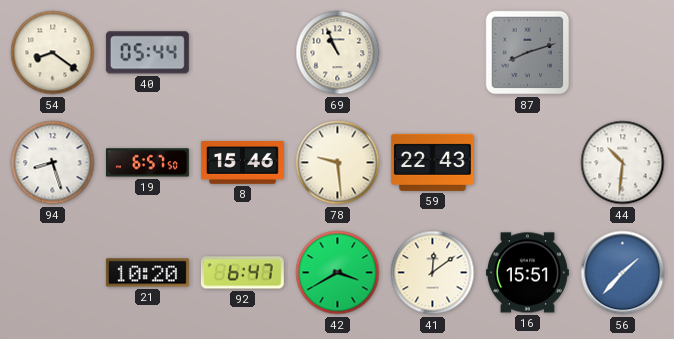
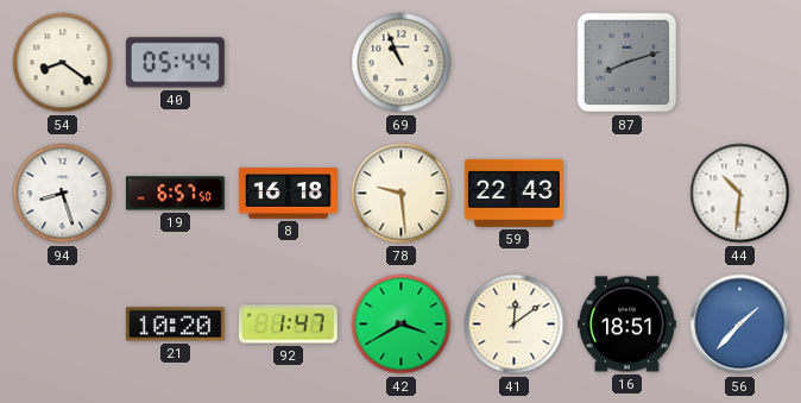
8: 15:46 -> 16:18 (288, 194)
92: 6:47 -> 1:47 (288, 325)
16: 15:51 -> 18:51 (626, 325)
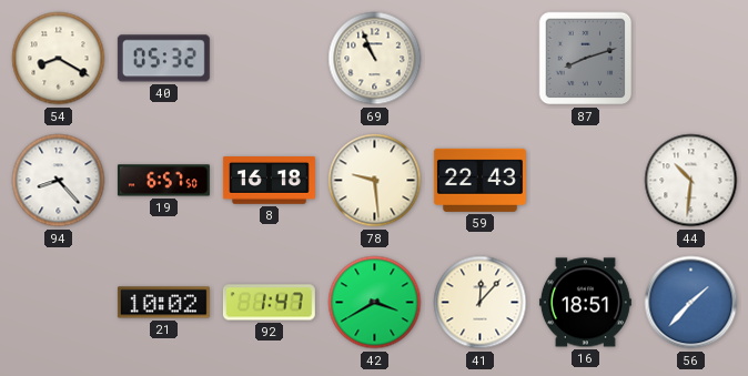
54: 8:21 -> 8:20 (59, 59)
40: 05:44 -> 05:32 (163, 59)
94: 8:27 -> 8:23 (59, 181)
21: 10:20 -> 10:02 (163, 303)
41: 12:09 -> 12:07 (481, 303)
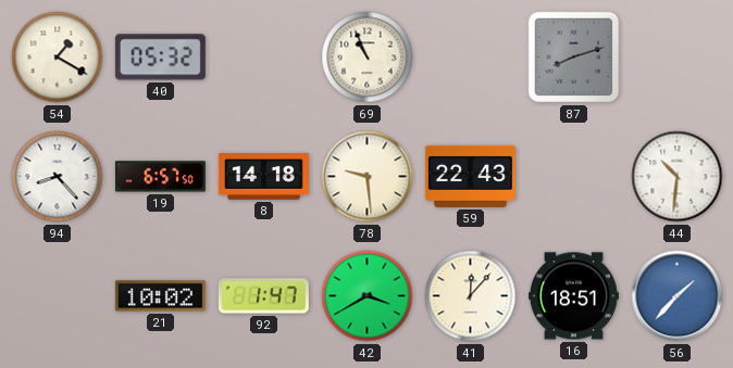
54: 8:20 -> 1:20 (58, 58)
8: 16:18 -> 14:18 (263, 177)
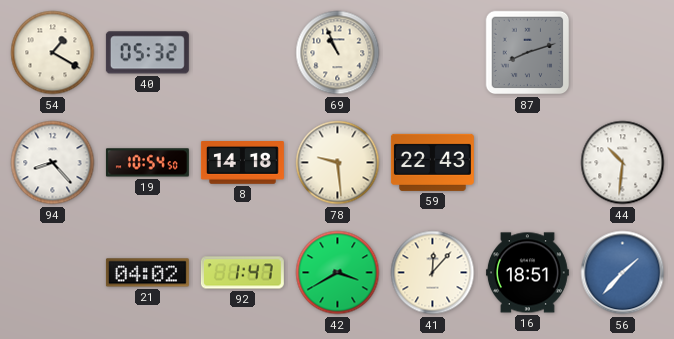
19: 6:57 -> 10:54 (147, 163)
21: 10:02 -> 04:02 (147, 273)
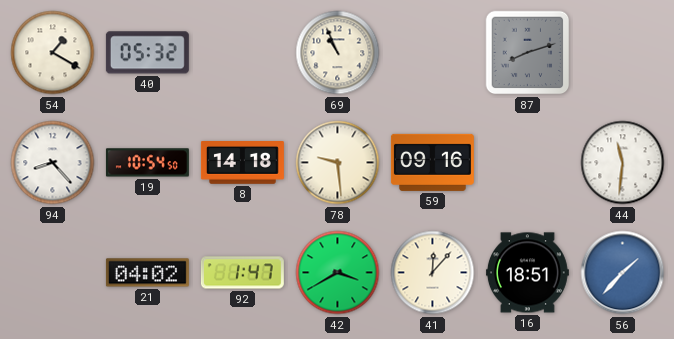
59: 22:43 -> 09:16 (432, 162)
44: 10:31 -> 11:31 (623, 163)
